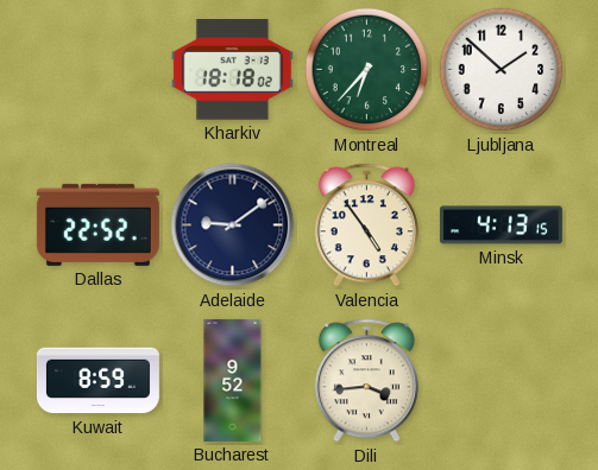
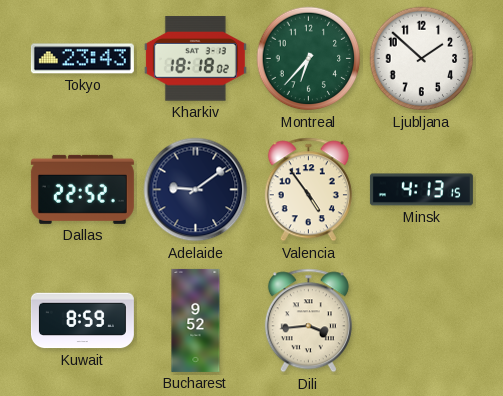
Tokyo: none -> 23:43 (82, 59)
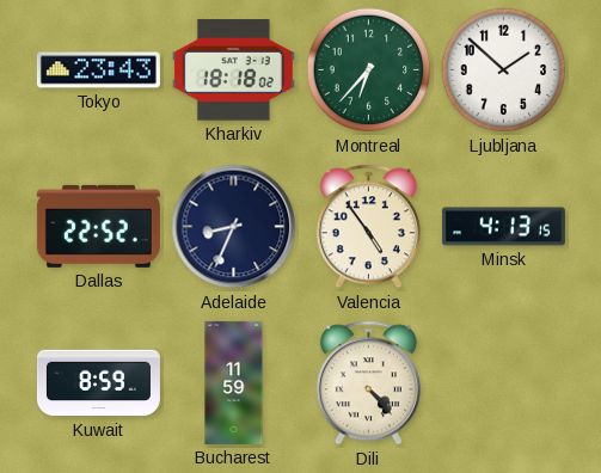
Adelaide: 9:09 -> 8:34 (234, 227)
Bucharest: 9:52 -> 11:59 (234, 382)
Dili: 3:44 -> 4:23 (368, 383)
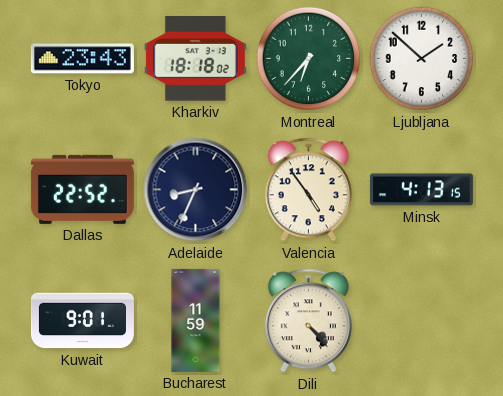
Kuwait: 8:59 -> 9:01 (82, 321)
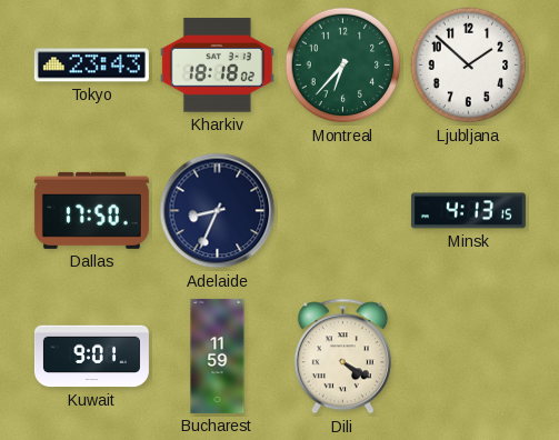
Dallas: 22:52 -> 17:50 (91, 210)
Valencia: 4:54 -> none (308, 190)
Dili: 4:23 -> 4:20 (342, 357)
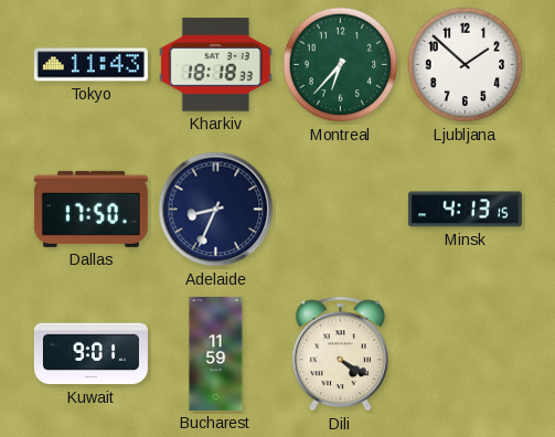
Tokyo: 23:43 -> 11:43 (90, 65)
Kharkiv: 18:18:02 -> 18:18:33 (215, 65)
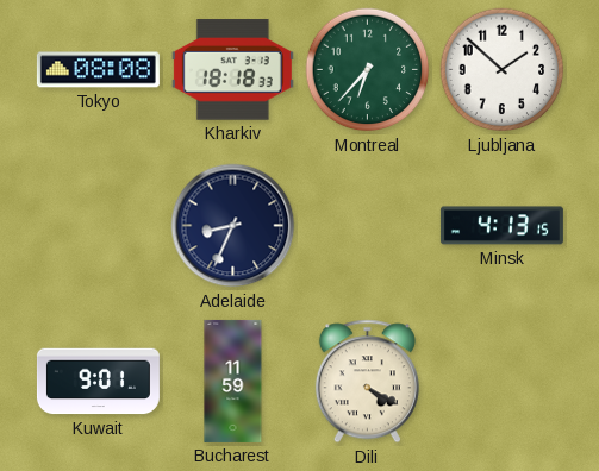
Tokyo: 11:43 -> 08:08 (98, 70)
Dallas: 17:50 -> none (90, 209)
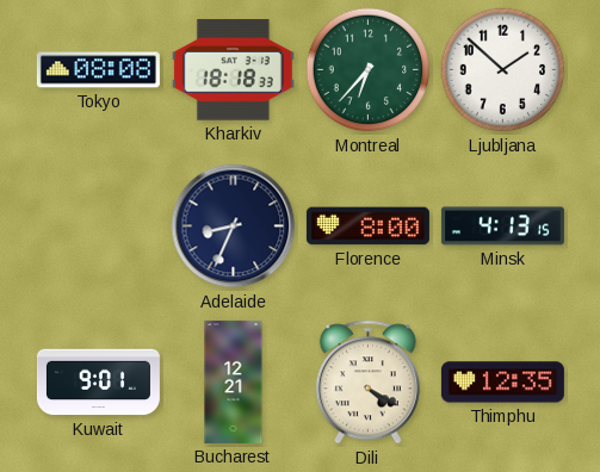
Florence: none -> 8:00 (367, 226)
Bucharest: 11:59 -> 12:21 (234, 381)
Thimphu: none -> 12:35 (502, 383)
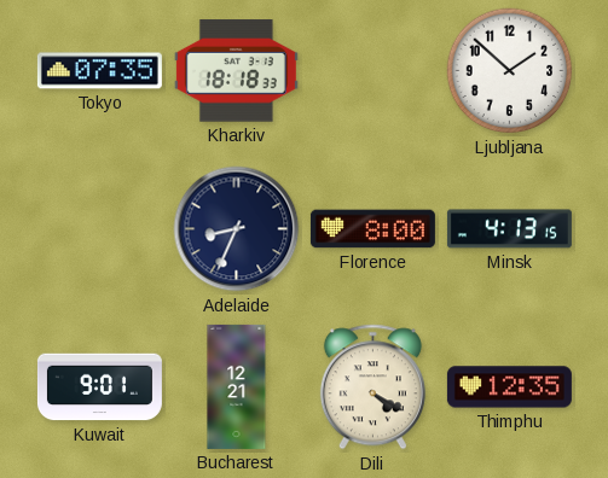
Tokyo: 08:08 -> 07:35 (99, 71)
Montreal: 6:37 -> none (369, 70)
